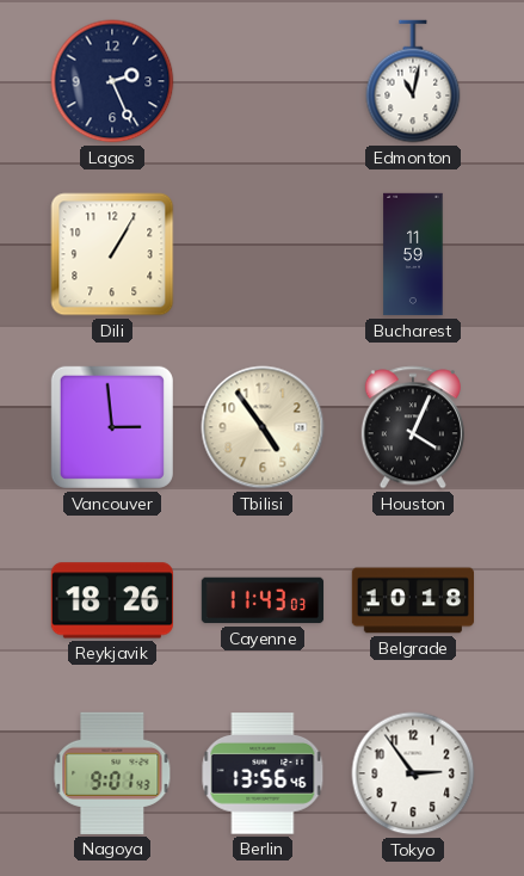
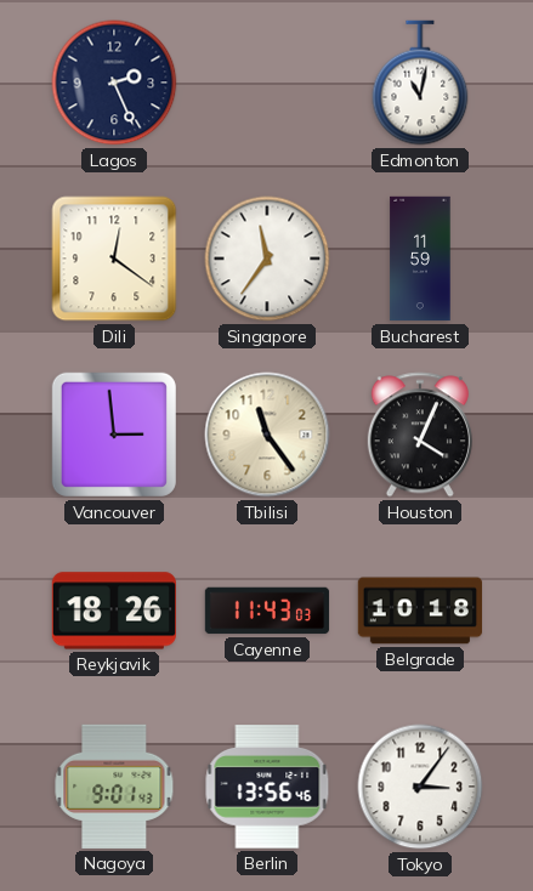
Dili: 1:05 -> 12:21 (114, 259)
Singapore: none -> 11:36 (267, 259)
Tbilisi: 4:54 -> 11:24 (267, 435)
Tokyo: 2:54 -> 3:06 (420, 787)
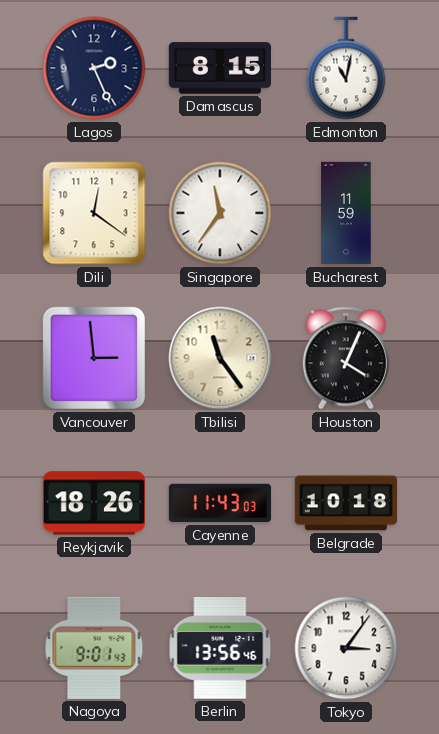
Damascus: none -> 8:15 (219, 68)
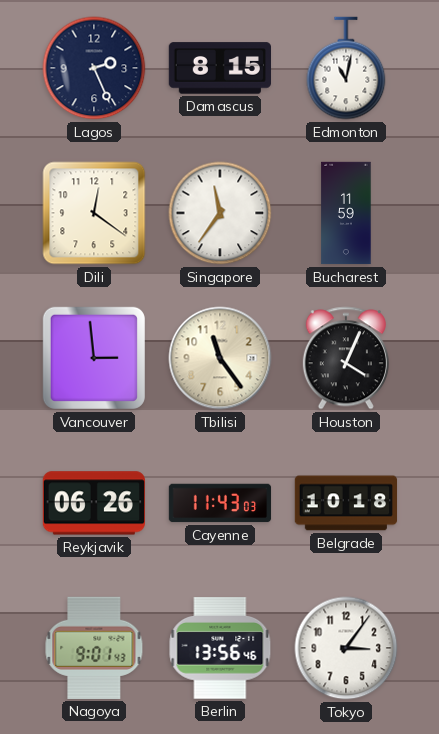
Reykjavik: 18:26 -> 06:26 (93, 503)
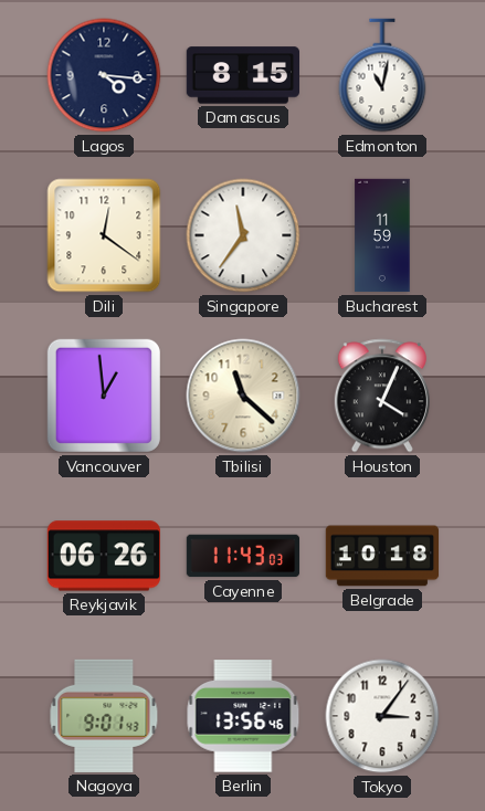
Lagos: 2:26 -> 4:16 (104, 75)
Vancouver: 2:59 -> 12:59 (104, 396)
Tbilisi: 11:24 -> 11:22 (243, 396)
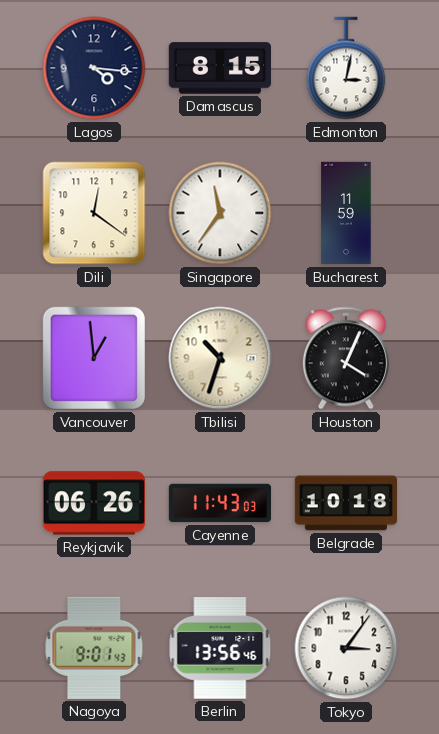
Edmonton: 11:02 -> 3:02 (346, 68)
Tbilisi: 11:22 -> 10:33 (220, 358)
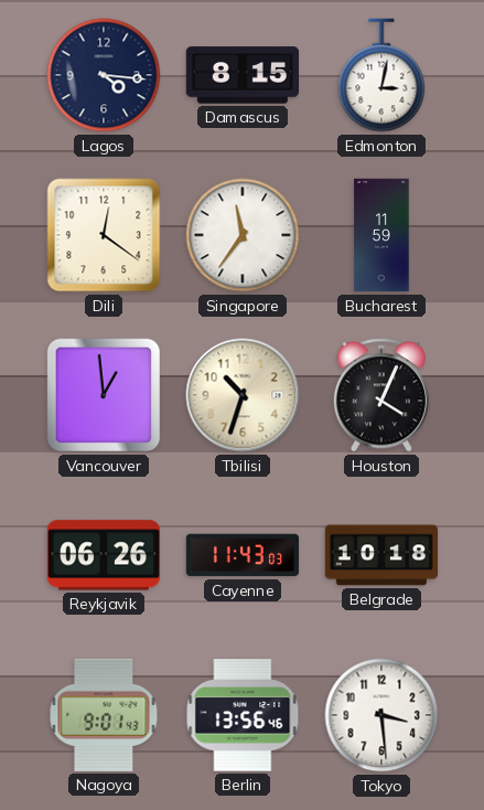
Tokyo: 3:06 -> 3:29 (381, 715)
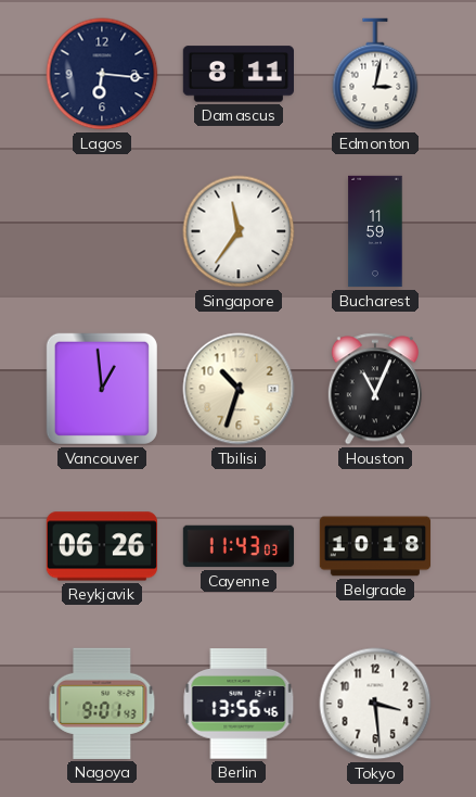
Lagos: 4:16 -> 6:16 (102, 74)
Damascus: 8:15 -> 8:11 (237, 74)
Dili: 12:21 -> none (104, 235)
Houston: 4:04 -> 11:04 (375, 389)
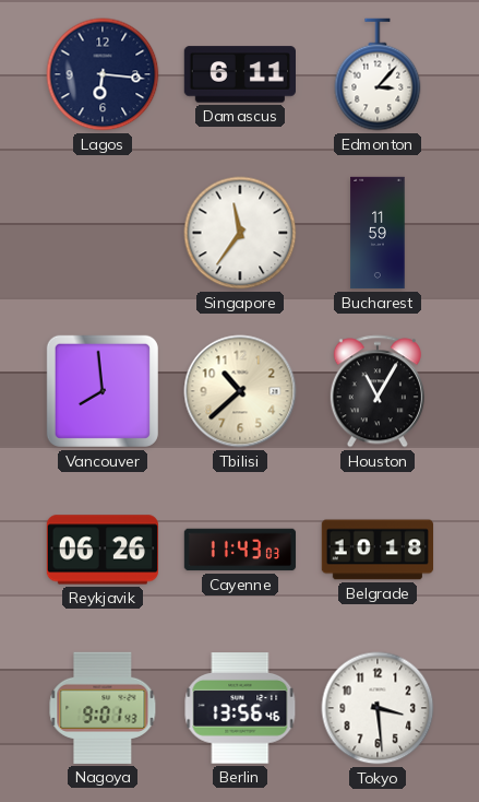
Damascus: 8:11 -> 6:11 (239, 74)
Edmonton: 3:02 -> 3:07 (378, 74)
Vancouver: 12:59 -> 7:59 (103, 391)
Tbilisi: 10:33 -> 10:38 (240, 391)
Houston: 11:04 -> 11:05 (378, 391)
